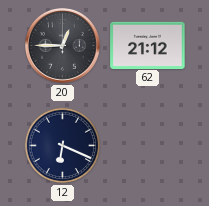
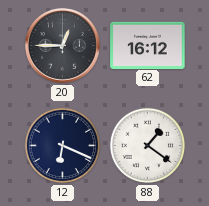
62: 21:12 -> 16:12 (148, 45)
88: none -> 1:21 (148, 146)
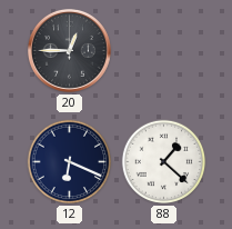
62: 16:12 -> none (148, 45)
88: 1:21 -> 1:22 (164, 162)
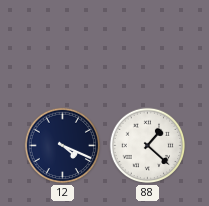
20: 12:45 -> none (69, 50)
12: 6:19 -> 4:19 (63, 146)
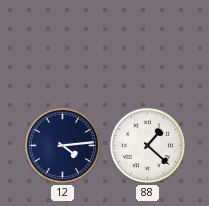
12: 4:19 -> 4:14 (63, 146)
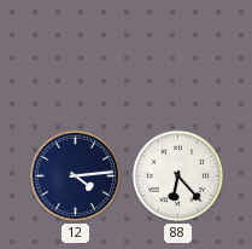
88: 1:22 -> 6:23 (178, 176)
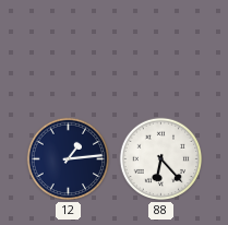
12: 4:14 -> 1:14 (69, 159)
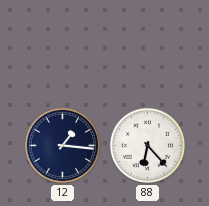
12: 1:14 -> 1:16 (63, 146)
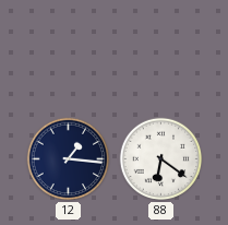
88: 6:23 -> 6:21 (161, 159)
